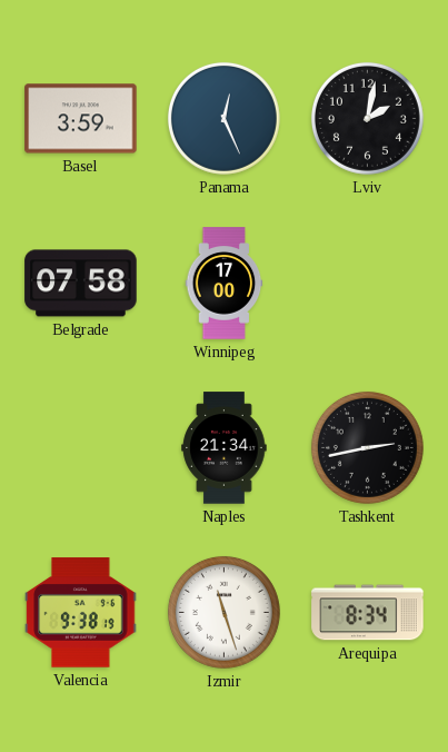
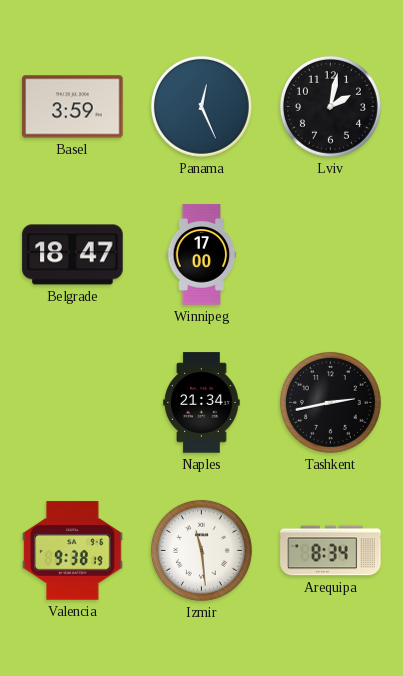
Belgrade: 07:58 -> 18:47 (73, 255)
Izmir: 11:27 -> 11:29 (201, 550)
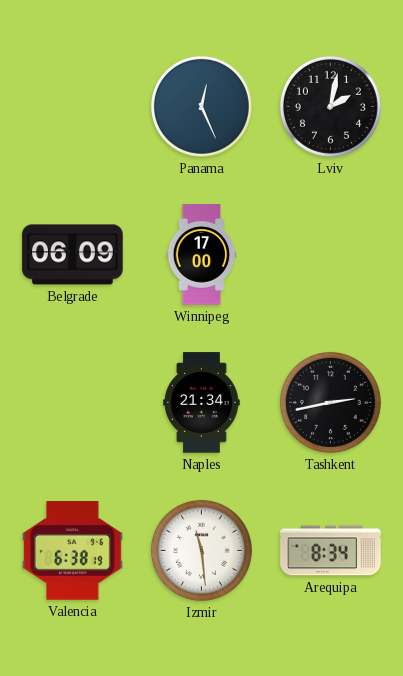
Basel: 3:59 -> none (73, 107)
Belgrade: 18:47 -> 06:09 (73, 255)
Valencia: 9:38 -> 6:38 (73, 551)
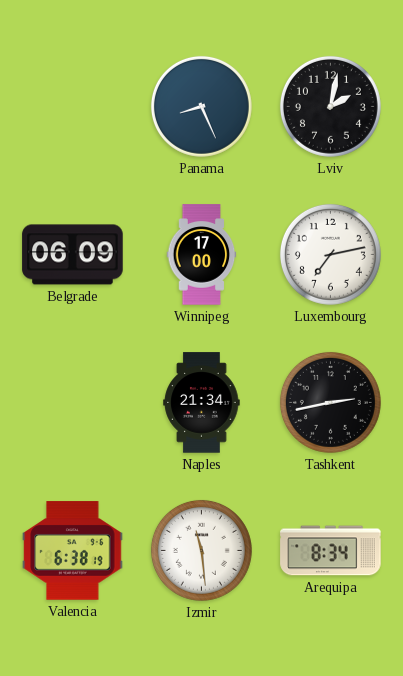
Panama: 12:26 -> 8:26 (201, 106)
Luxembourg: none -> 7:13 (330, 254)
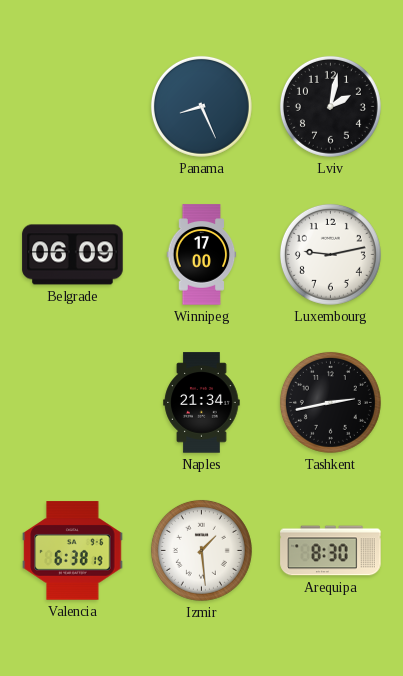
Luxembourg: 7:13 -> 9:13 (330, 254)
Izmir: 11:29 -> 1:29 (201, 550)
Arequipa: 8:34 -> 8:30 (331, 551)
